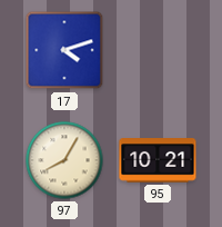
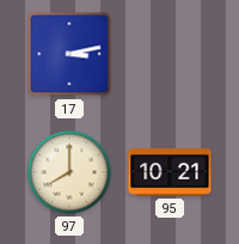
17: 4:12 -> 3:13 (69, 54)
97: 8:05 -> 8:00 (69, 172)
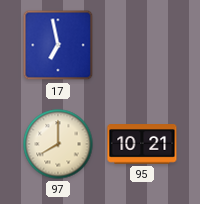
17: 3:13 -> 6:58 (58, 45)
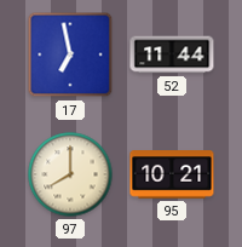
52: none -> 11:44 (172, 54)
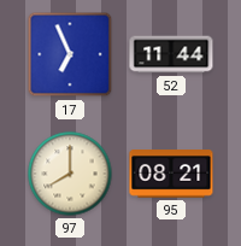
17: 6:58 -> 6:56 (70, 54)
95: 10:21 -> 08:21 (171, 174)
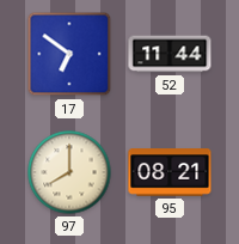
17: 6:56 -> 6:51 (69, 54)
